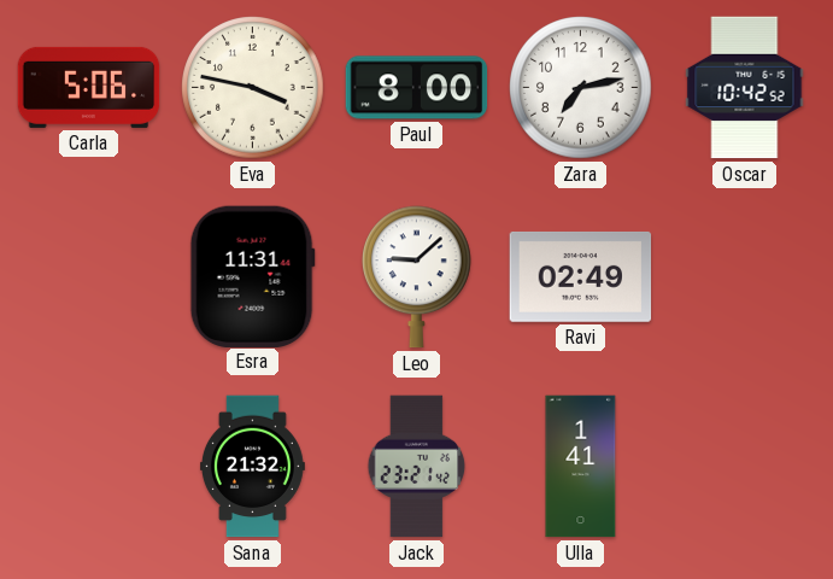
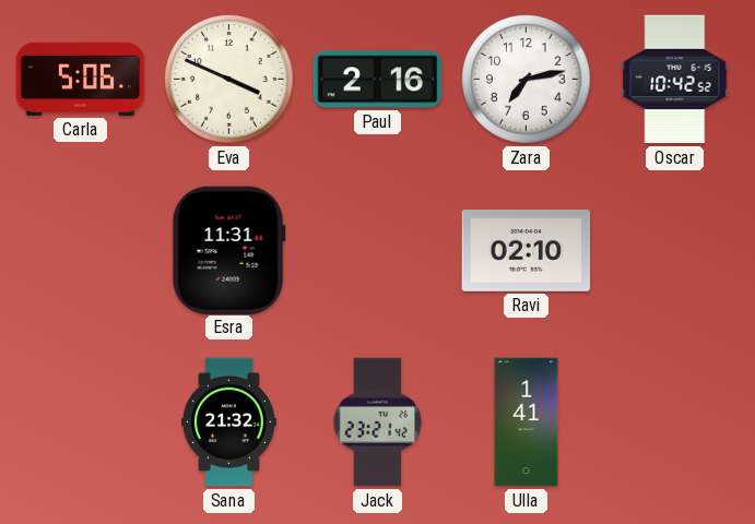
Eva: 3:47 -> 3:49 (229, 80)
Paul: 8:00 -> 2:16 (378, 80)
Leo: 9:08 -> none (417, 277)
Ravi: 02:49 -> 02:10 (527, 250)
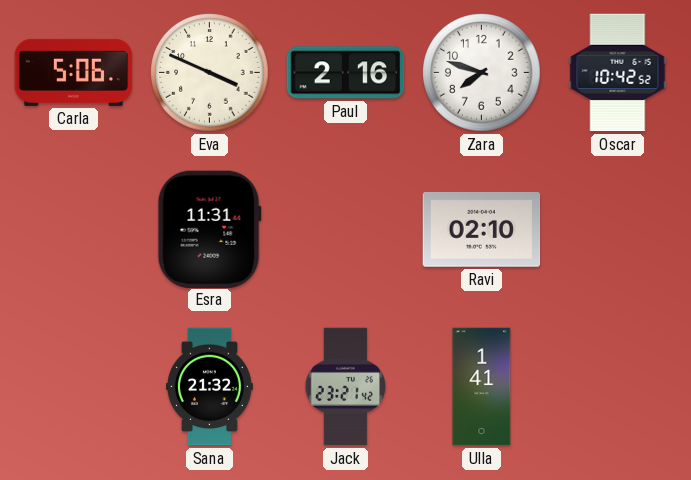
Zara: 7:13 -> 7:48 (482, 73)
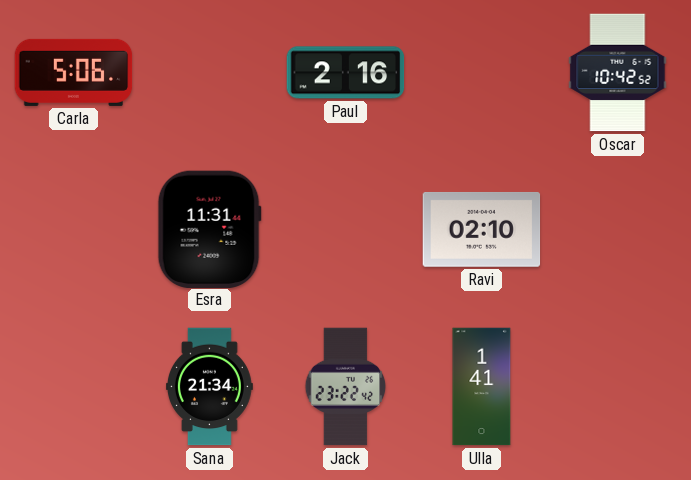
Eva: 3:49 -> none (210, 73)
Zara: 7:48 -> none (482, 73)
Sana: 21:32 -> 21:34 (209, 387)
Jack: 23:21 -> 23:22 (346, 387)
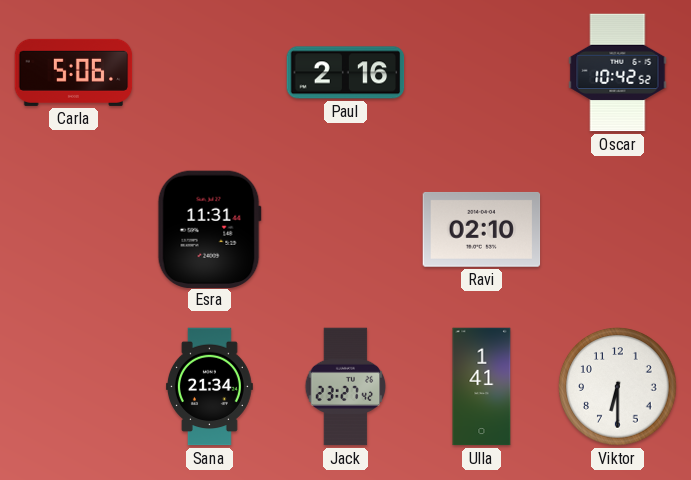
Jack: 23:22 -> 23:27 (346, 387)
Viktor: none -> 6:30 (618, 387)
